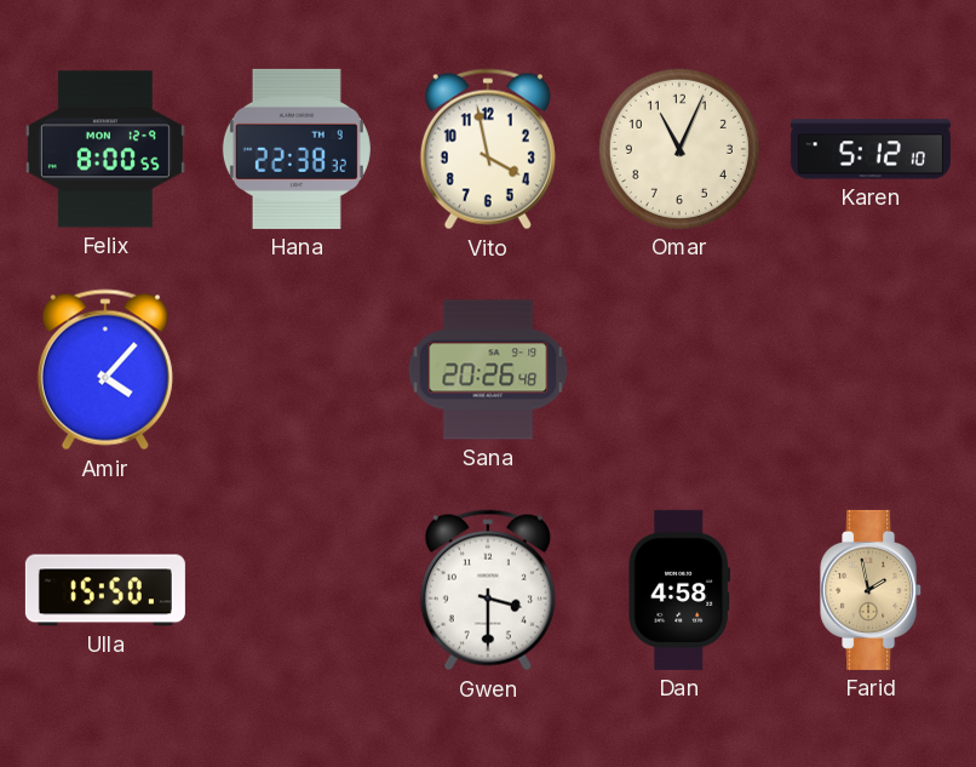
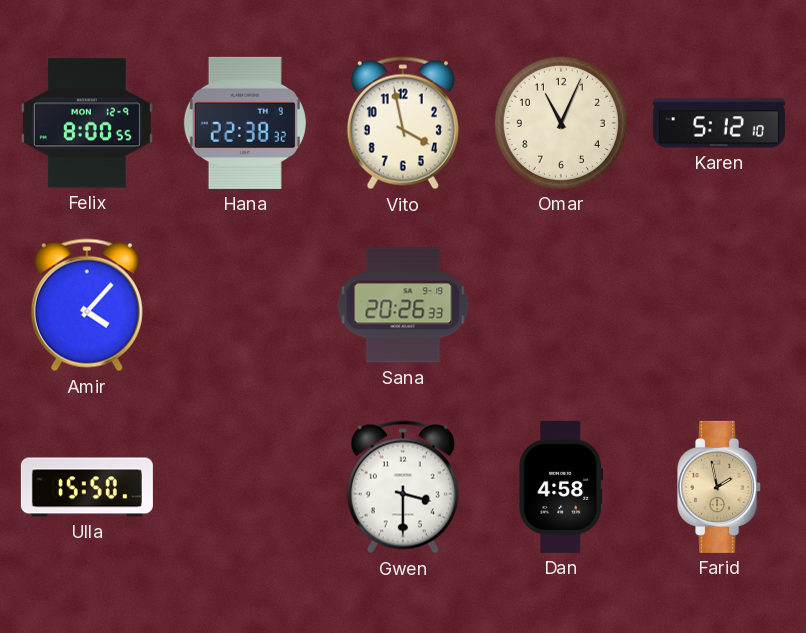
Sana: 20:26:48 -> 20:26:33 (403, 305)
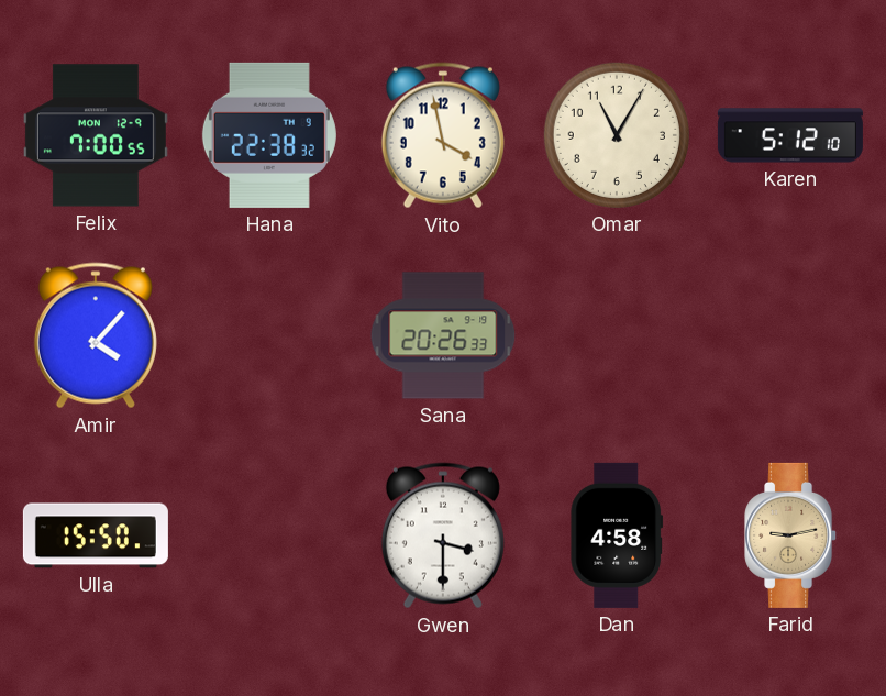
Felix: 8:00 -> 7:00 (96, 135)
Omar: 11:04 -> 11:05 (617, 135)
Farid: 1:58 -> 9:13 (791, 535)
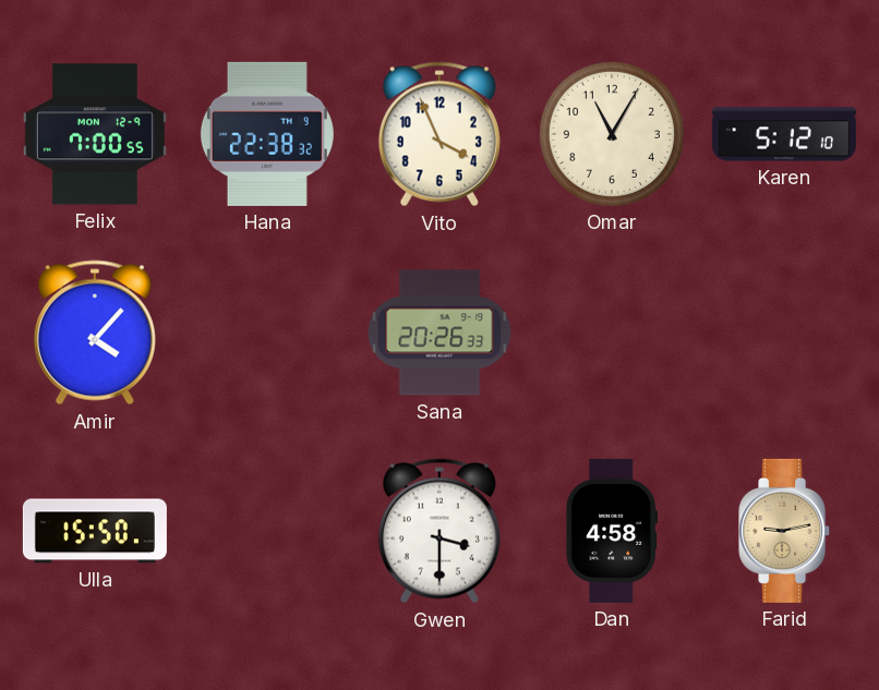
Vito: 3:58 -> 3:56 (439, 134)
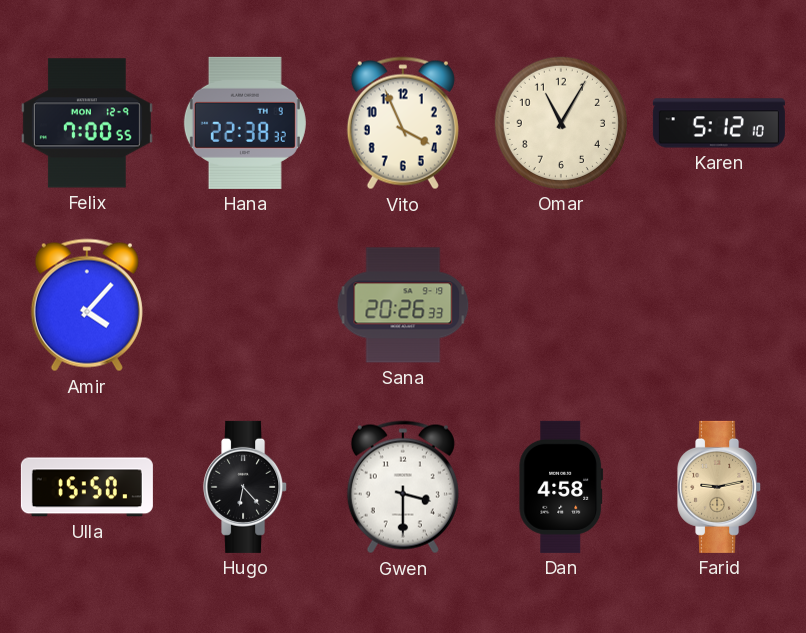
Hugo: none -> 6:23 (246, 487)
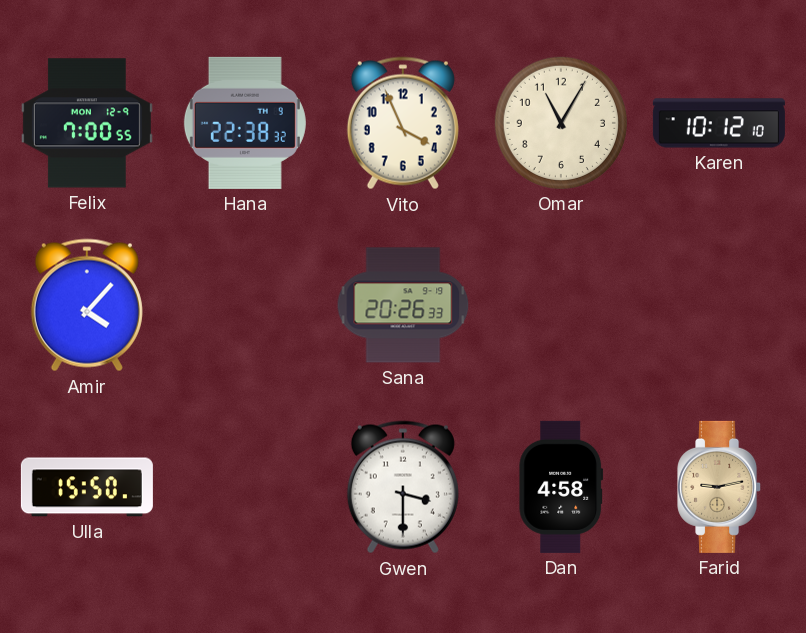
Karen: 5:12 -> 10:12 (719, 123)
Hugo: 6:23 -> none (246, 487)
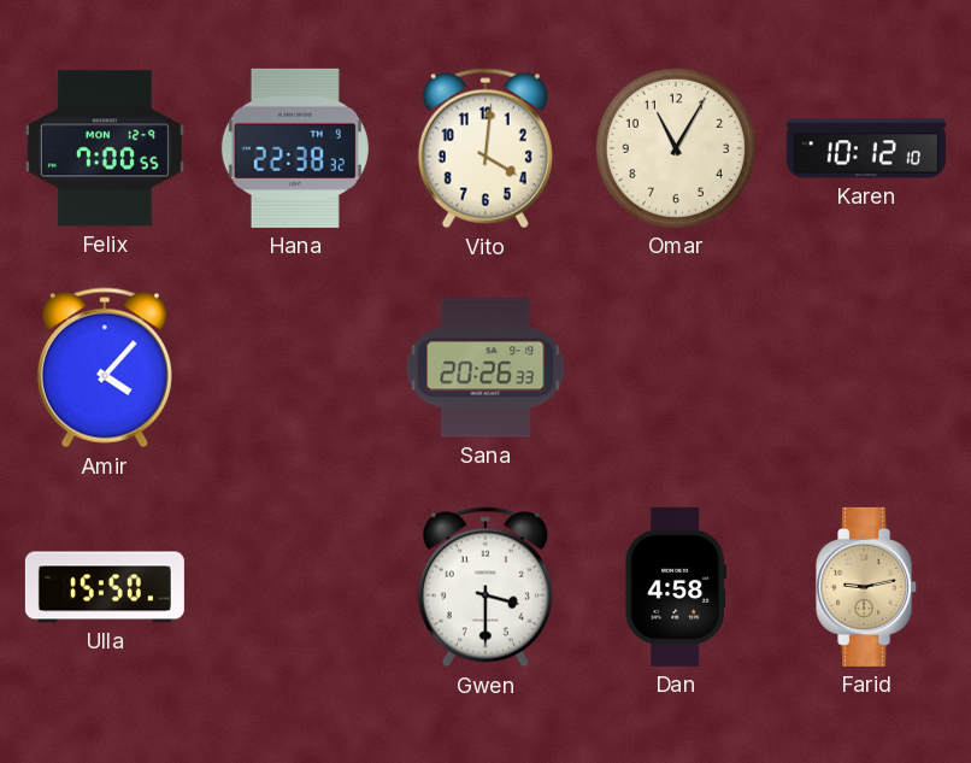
Vito: 3:56 -> 4:01 (485, 148)
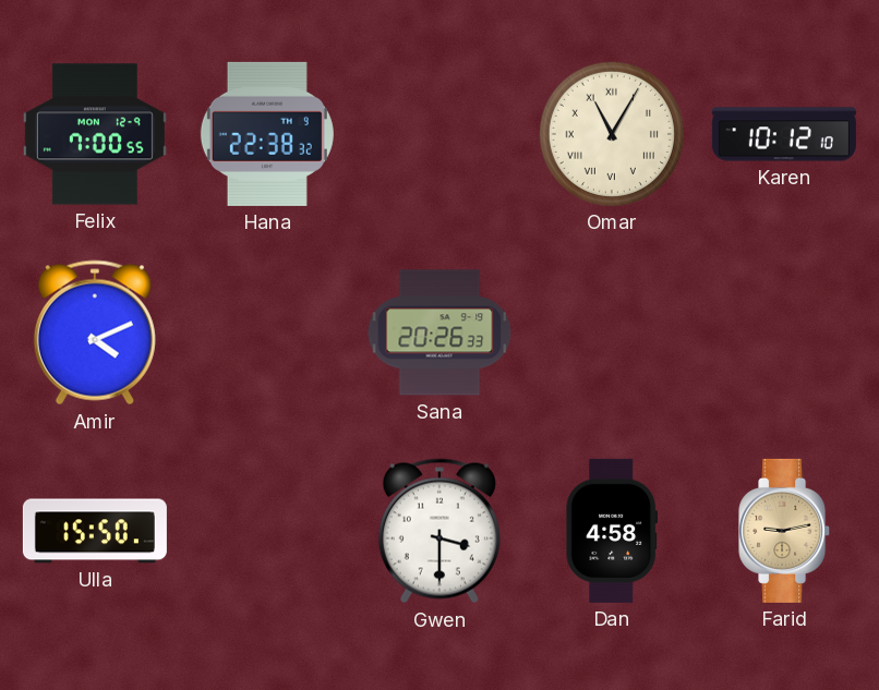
Vito: 4:01 -> none (485, 148)
Omar numerals: Arabic -> Roman (612, 134)
Amir: 4:07 -> 4:11 (95, 332)
